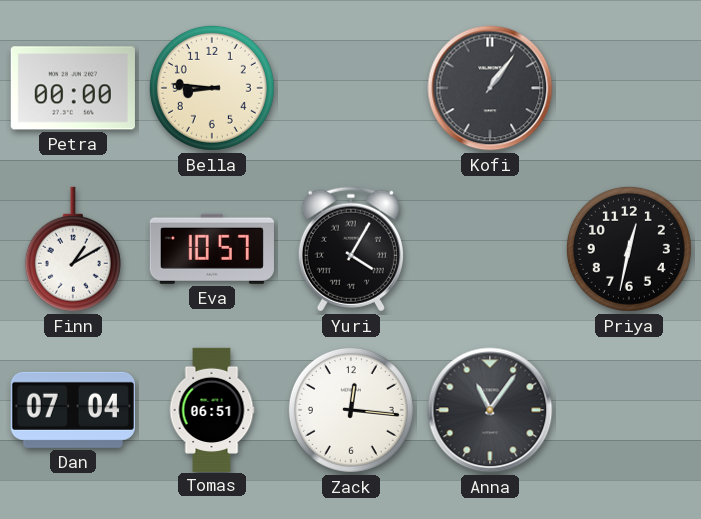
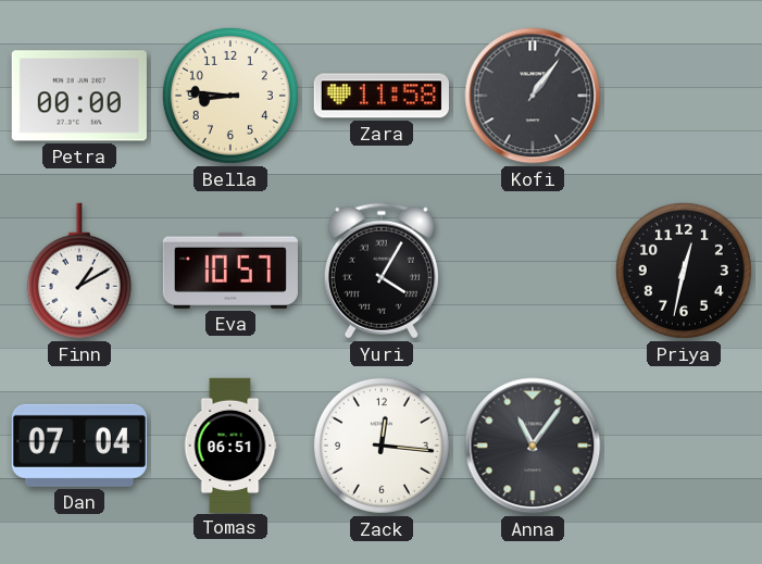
Zara: none -> 11:58 (382, 96)
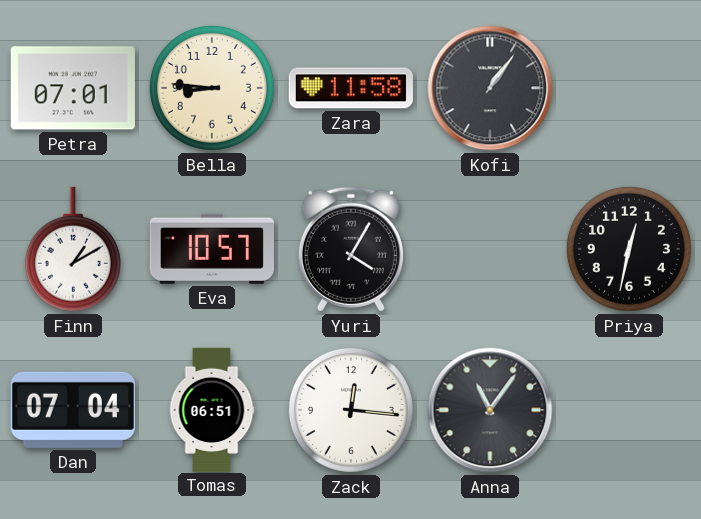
Petra: 00:00 -> 07:01 (73, 88)
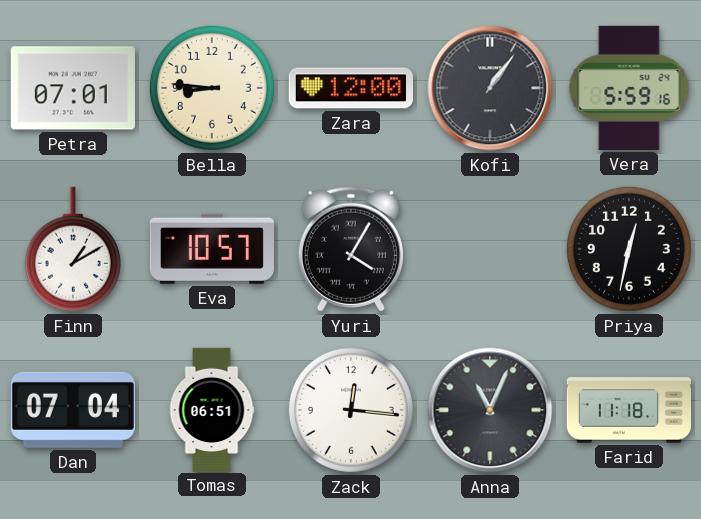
Zara: 11:58 -> 12:00 (351, 88)
Vera: none -> 5:59 (629, 88)
Anna: 11:06 -> 11:04 (490, 410)
Farid: none -> 11:18 (628, 410)
